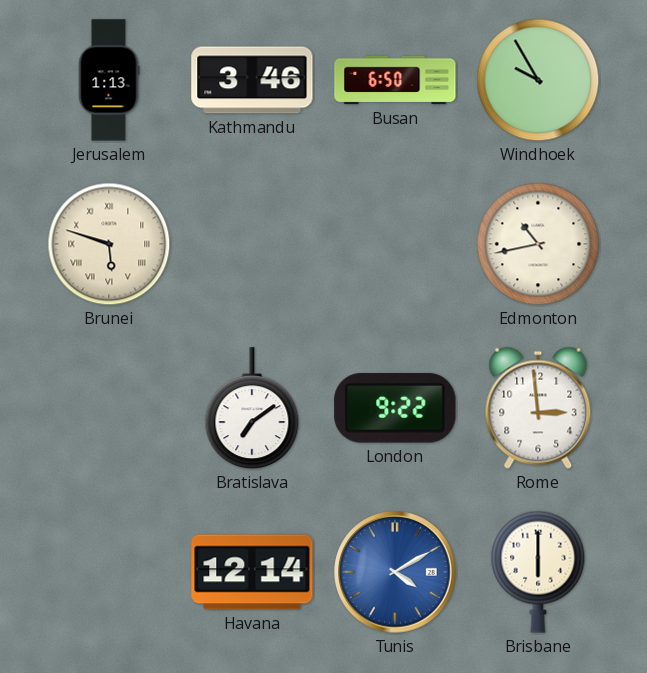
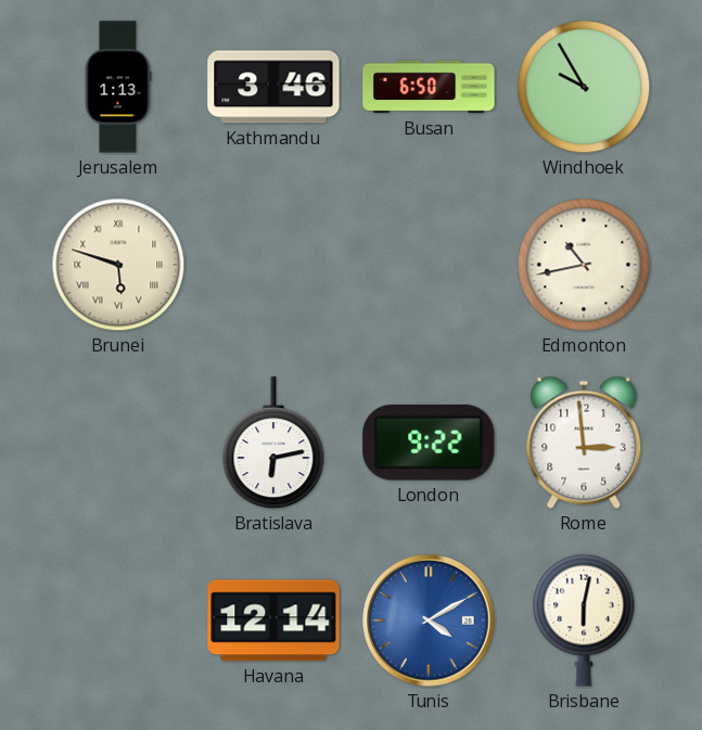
Bratislava: 7:09 -> 6:13 (273, 444)
Brisbane: 6:00 -> 6:02 (584, 620)
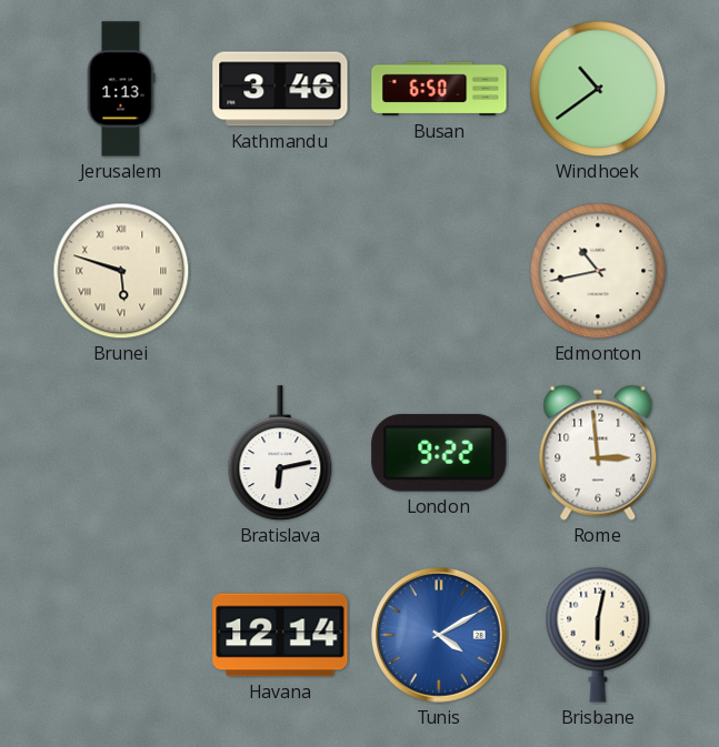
Windhoek: 9:55 -> 10:39 (598, 89)
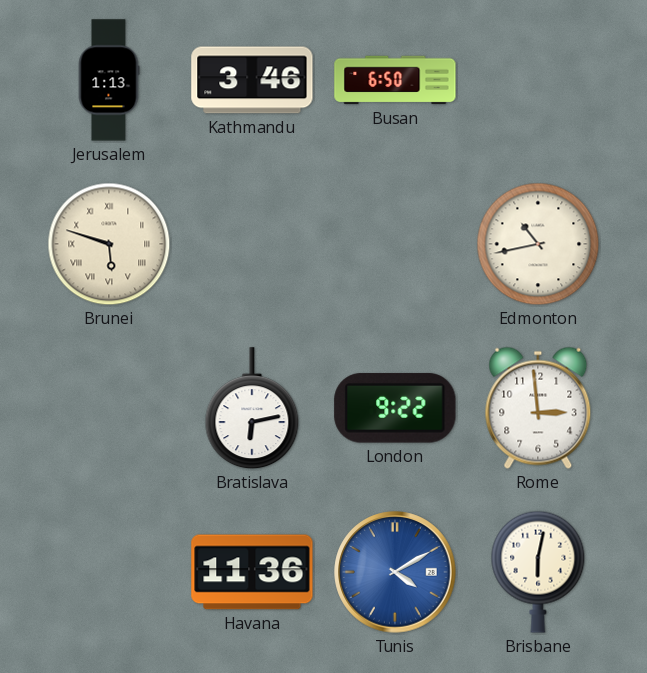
Windhoek: 10:39 -> none (598, 89)
Havana: 12:14 -> 11:36 (252, 572)
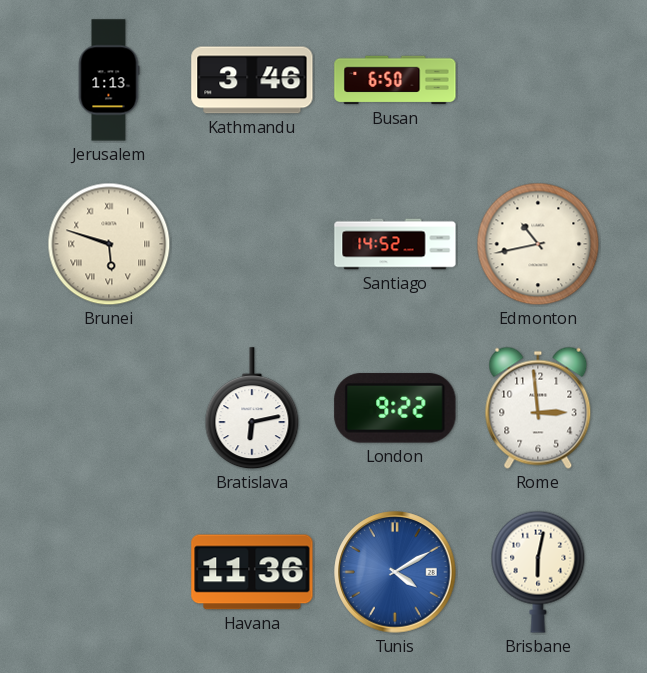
Santiago: none -> 14:52 (395, 244)
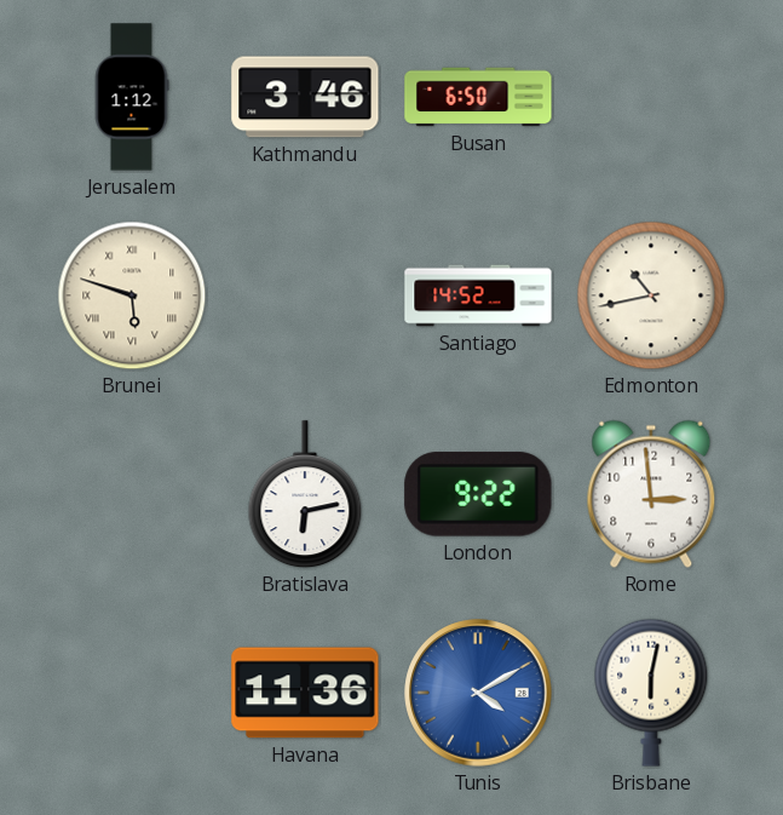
Jerusalem: 1:13 -> 1:12 (132, 97)
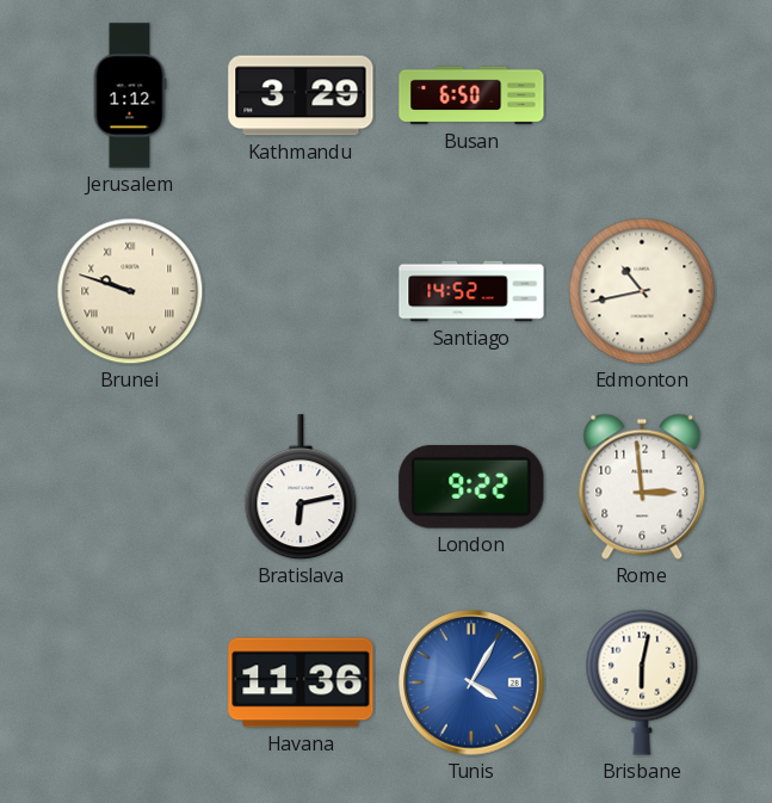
Kathmandu: 3:46 -> 3:29 (301, 95)
Brunei: 5:48 -> 9:48 (130, 291)
Tunis: 4:10 -> 4:05 (471, 682)
